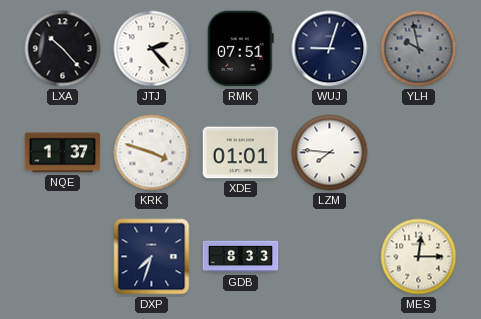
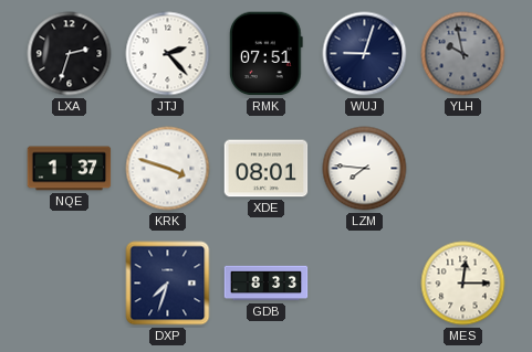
LXA: 10:23 -> 2:33 (70, 54)
XDE: 01:01 -> 08:01 (267, 169)
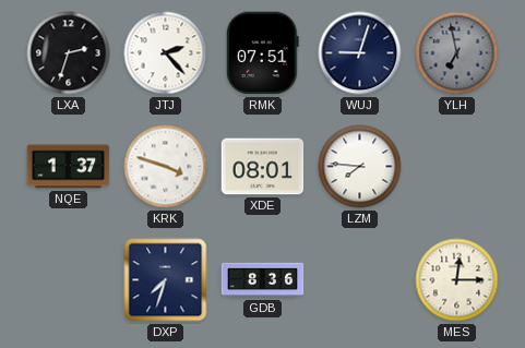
YLH: 9:58 -> 6:58 (457, 53)
GDB: 8:33 -> 8:36 (263, 280)
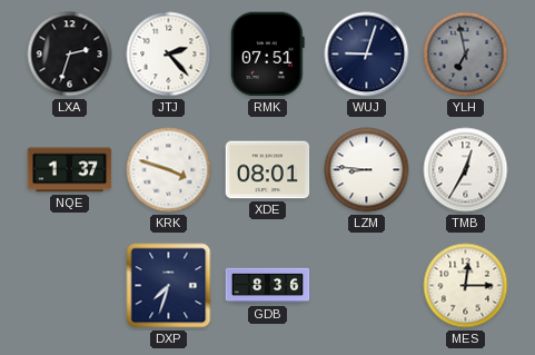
LZM: 7:46 -> 8:46 (367, 170)
TMB: none -> 12:35 (466, 170)
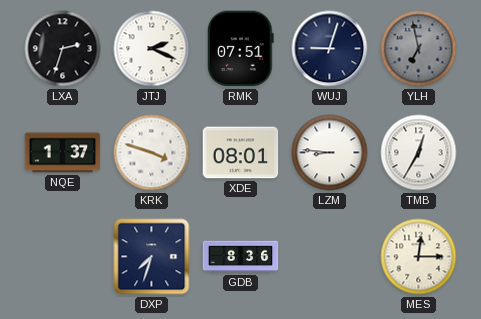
JTJ: 2:23 -> 2:19 (152, 49)
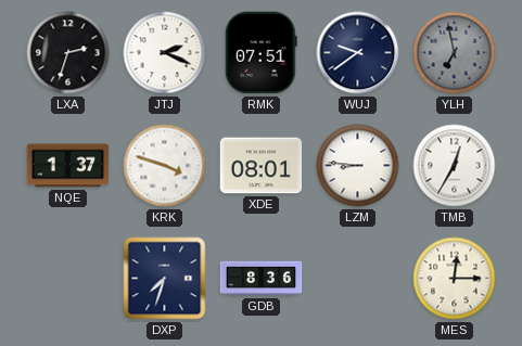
WUJ: 9:03 -> 9:39 (358, 53)
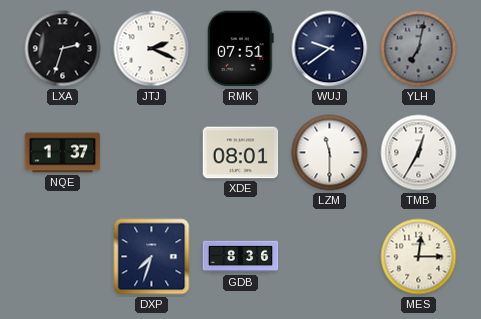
YLH: 6:58 -> 7:02 (419, 49)
KRK: 3:48 -> none (165, 166)
LZM: 8:46 -> 11:30 (330, 153)
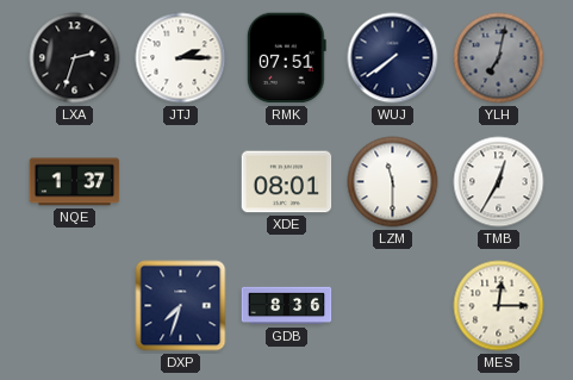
JTJ: 2:19 -> 2:15 (181, 58)
WUJ: 9:39 -> 7:39 (393, 58)
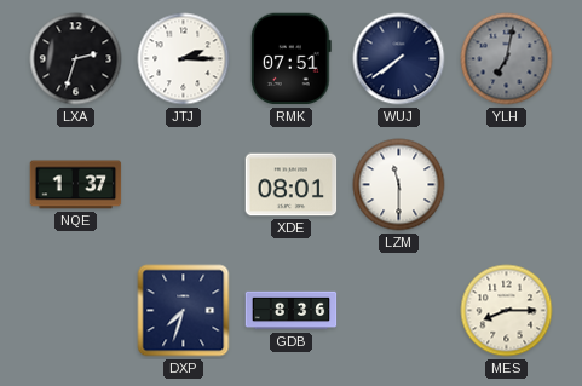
TMB: 12:35 -> none (499, 182)
MES: 12:15 -> 8:15 (507, 311)
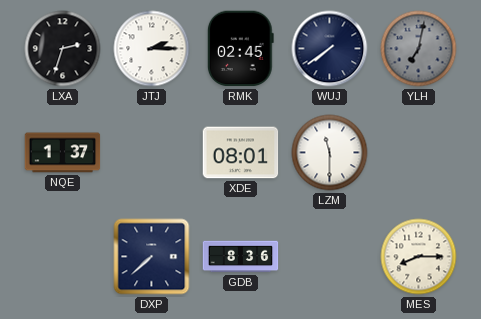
RMK: 07:51 -> 02:45 (240, 49)
DXP: 7:33 -> 7:38 (152, 257)
